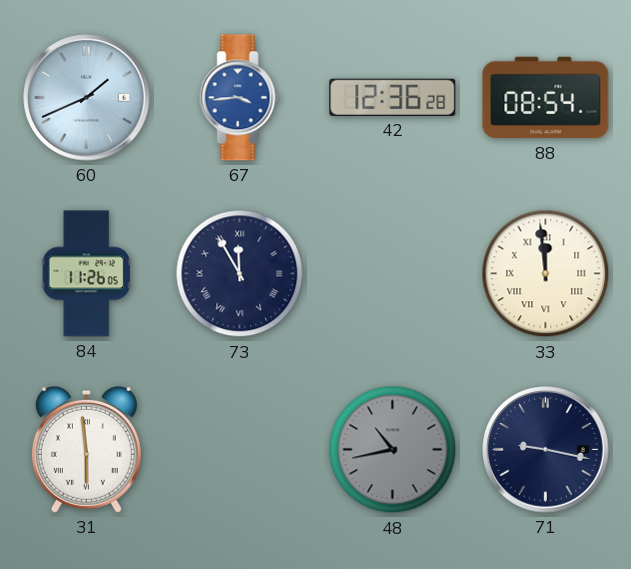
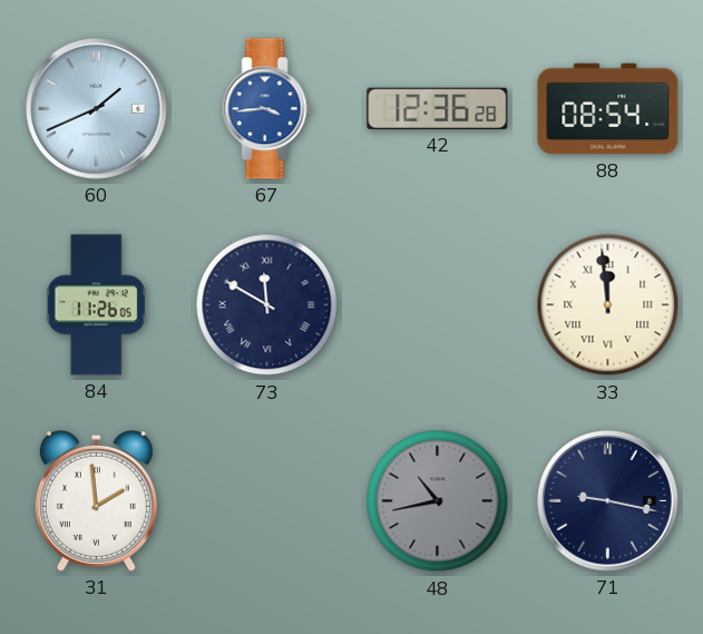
73: 11:55 -> 11:50 (267, 305)
31: 5:59 -> 1:59 (96, 500)
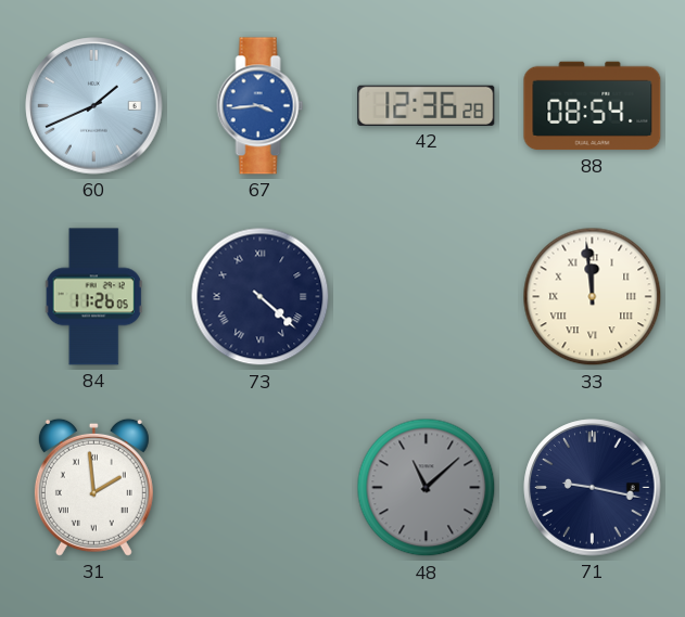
73: 11:50 -> 4:22 (261, 297)
48: 10:43 -> 11:08 (427, 488)
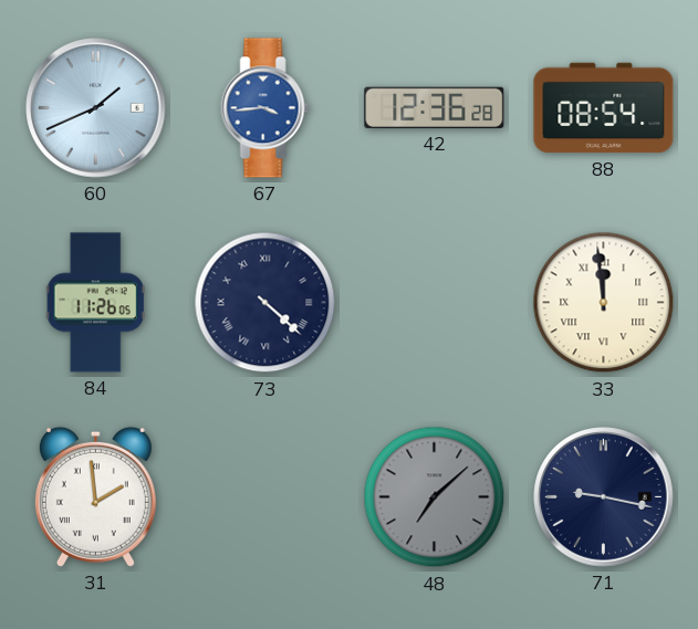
48: 11:08 -> 7:08 (435, 497)
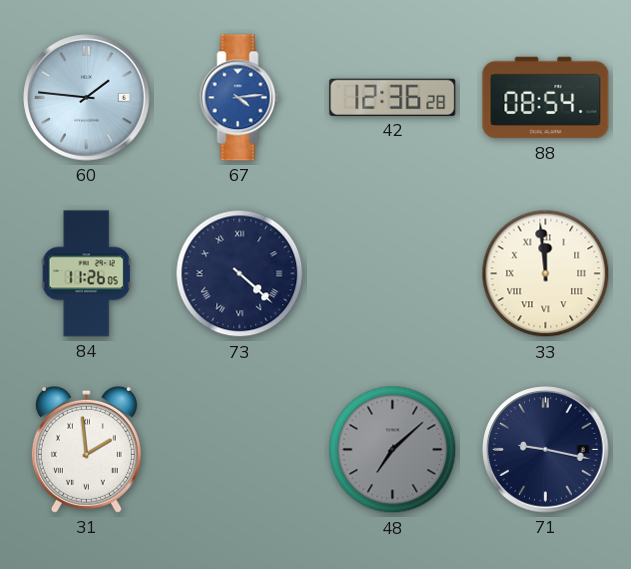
60: 1:41 -> 1:46 (87, 98)
67: 3:44 -> 4:14 (240, 98)
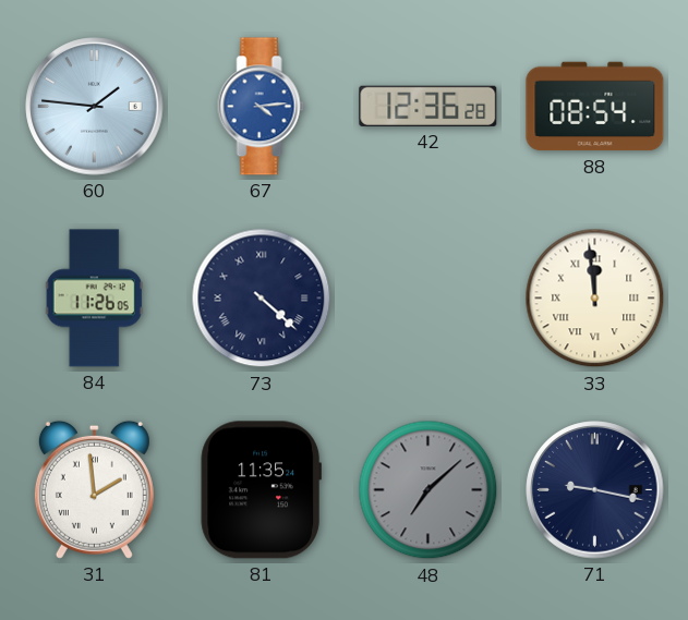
81: none -> 11:35 (261, 490)
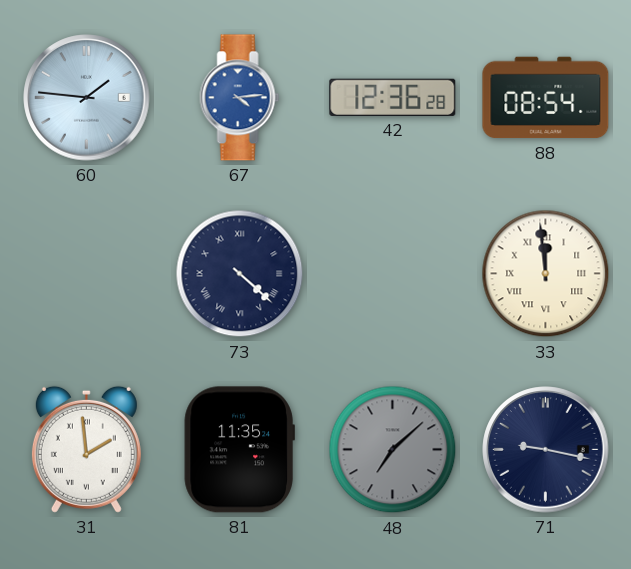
84: 11:26 -> none (94, 299)
